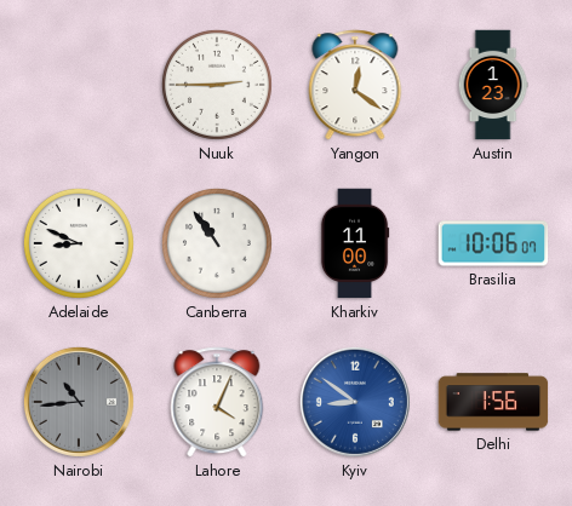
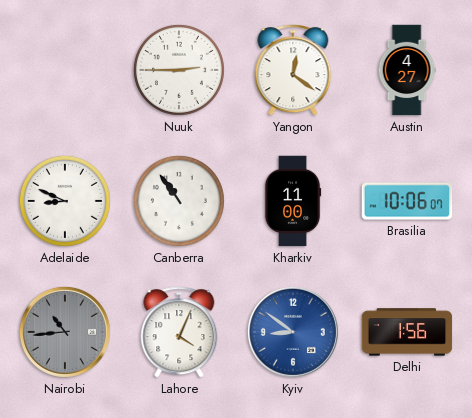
Austin: 1:23 -> 4:27 (407, 70)
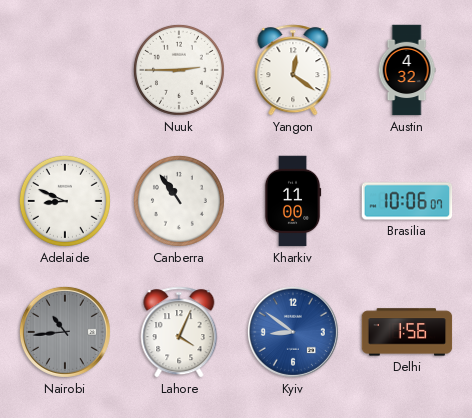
Austin: 4:27 -> 4:32 (407, 70)
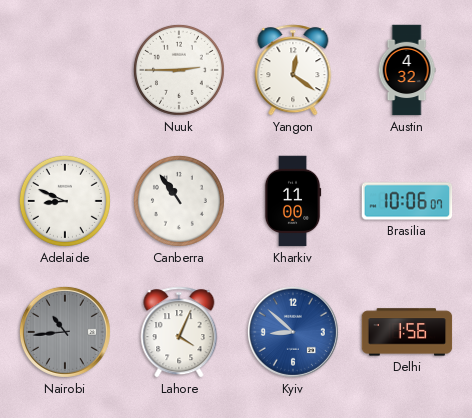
Kyiv: 8:51 -> 8:52 (293, 332)
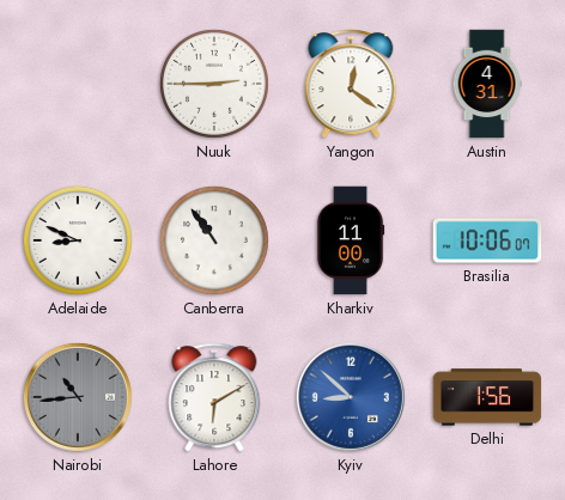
Austin: 4:32 -> 4:31 (487, 84)
Lahore: 4:04 -> 6:10 (214, 397)
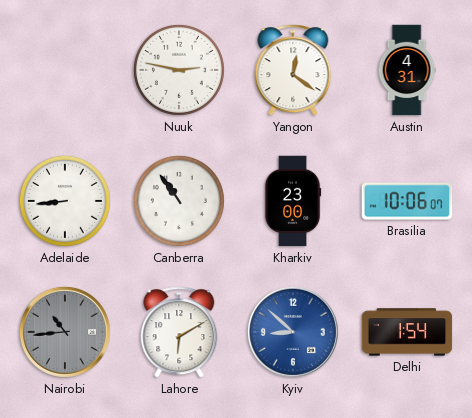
Nuuk: 2:45 -> 2:47 (179, 70)
Adelaide: 8:49 -> 8:44 (65, 201)
Kharkiv: 11:00 -> 23:00 (293, 201)
Delhi: 1:56 -> 1:54 (407, 332)
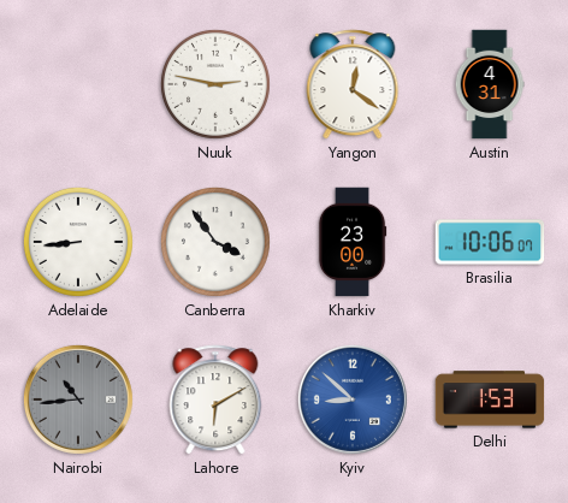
Canberra: 10:54 -> 3:54 (215, 242)
Delhi: 1:54 -> 1:53 (490, 400)
